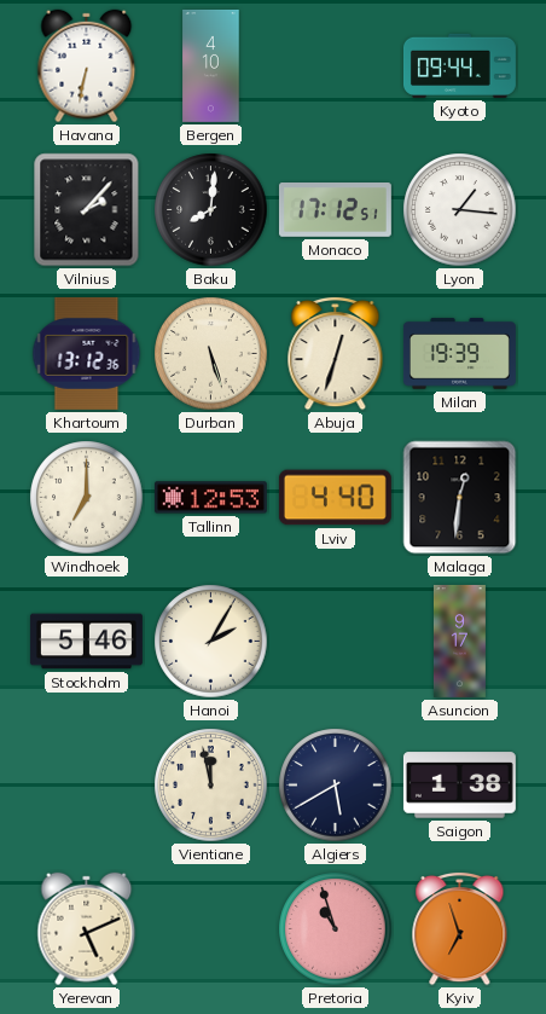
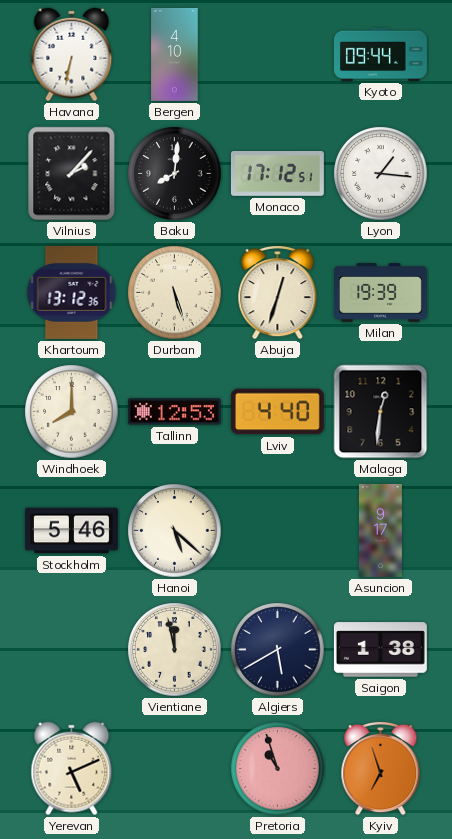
Windhoek: 7:00 -> 8:00 (72, 412)
Hanoi: 2:05 -> 5:22 (175, 531)
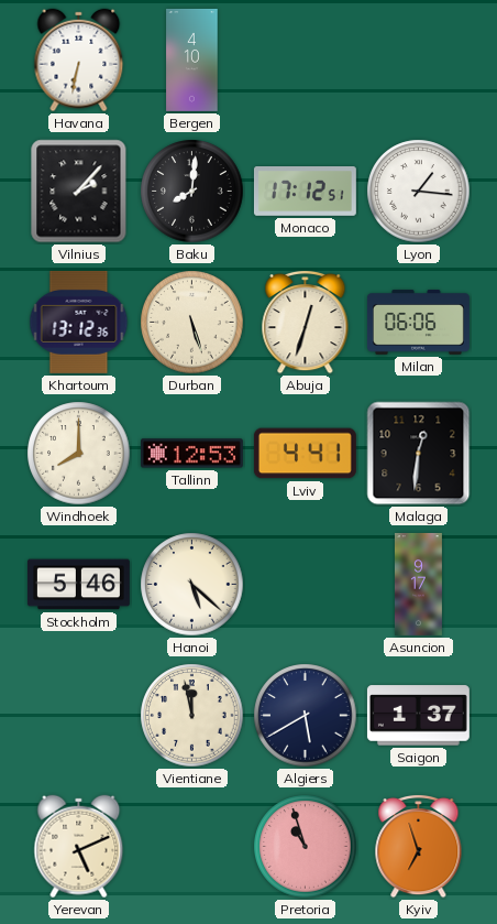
Kyoto: 09:44 -> none (380, 54)
Milan: 19:39 -> 06:06 (418, 323)
Lviv: 4:40 -> 4:41 (305, 454)
Saigon: 1:38 -> 1:37 (418, 716)
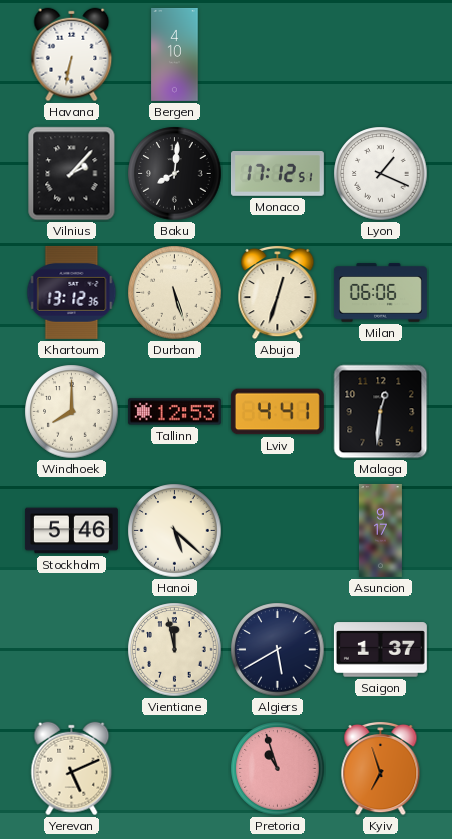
Lyon: 1:16 -> 1:19 (381, 174)
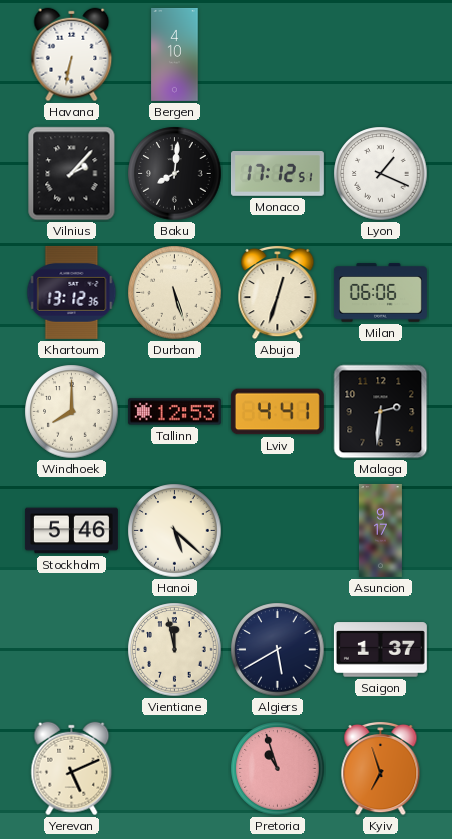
Malaga: 12:31 -> 2:31 (381, 412)
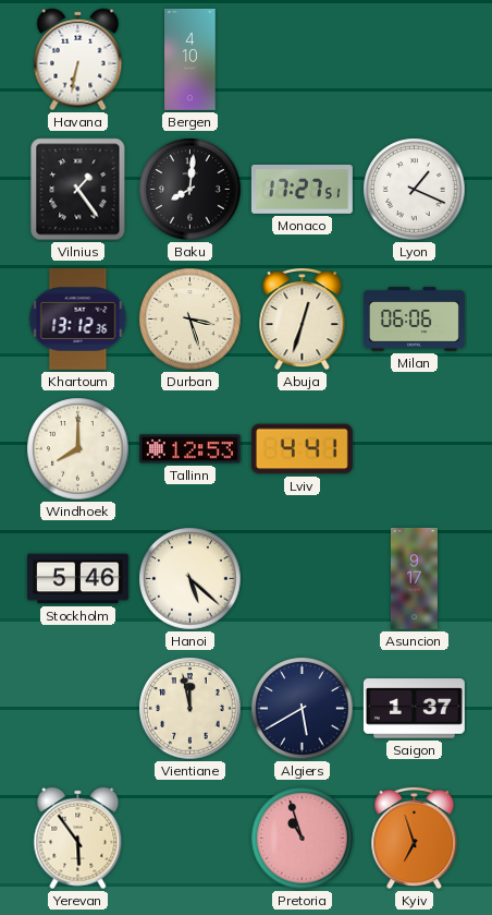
Vilnius: 2:07 -> 1:24 (78, 190)
Monaco: 17:12 -> 17:27 (302, 190)
Durban: 5:27 -> 3:27 (190, 320)
Malaga: 2:31 -> none (381, 412)
Yerevan: 5:11 -> 5:54 (78, 839)
